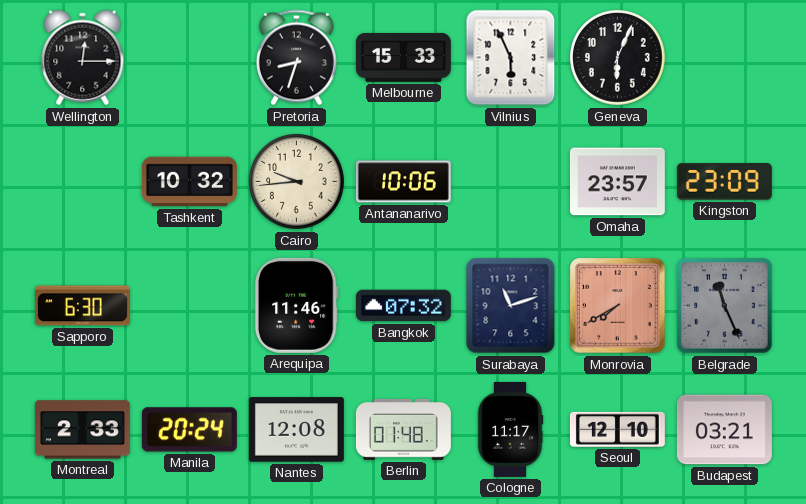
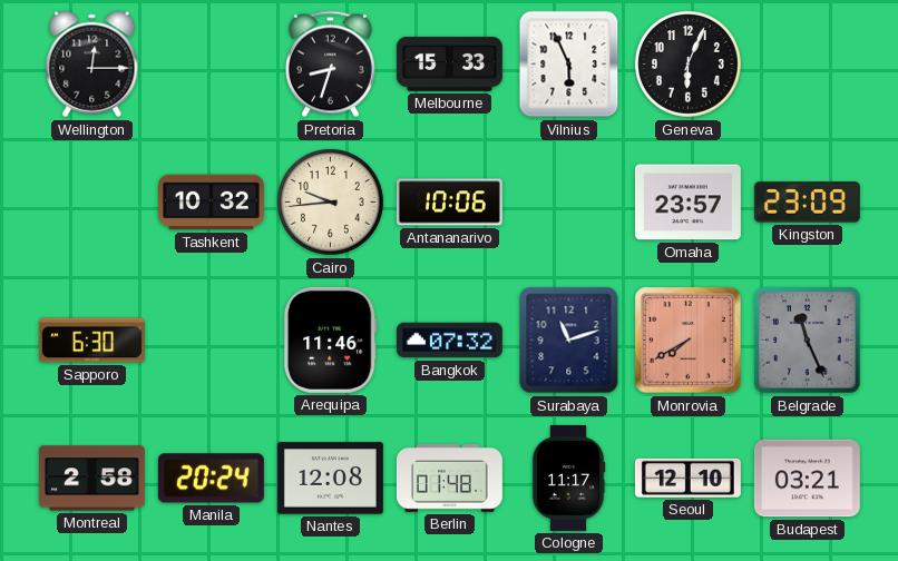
Montreal: 2:33 -> 2:58 (91, 479)
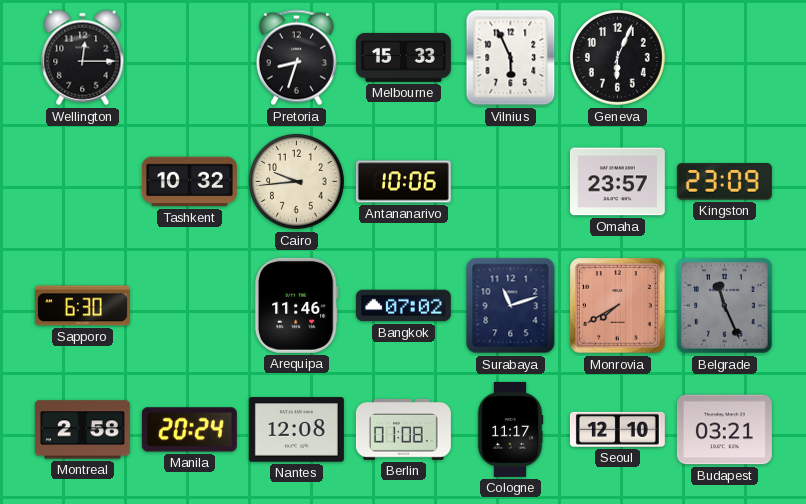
Bangkok: 07:32 -> 07:02 (403, 306)
Berlin: 01:48 -> 01:08 (403, 430)
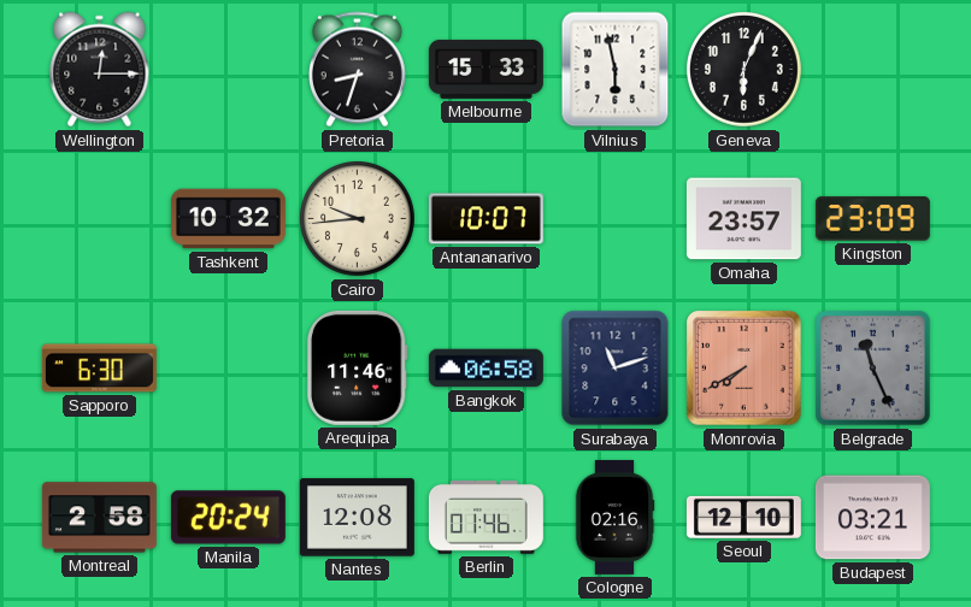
Vilnius: 5:56 -> 5:58 (616, 70)
Antananarivo: 10:06 -> 10:07 (485, 219)
Bangkok: 07:02 -> 06:58 (485, 369)
Berlin: 01:08 -> 01:46 (485, 518)
Cologne: 11:17 -> 02:16 (614, 517)
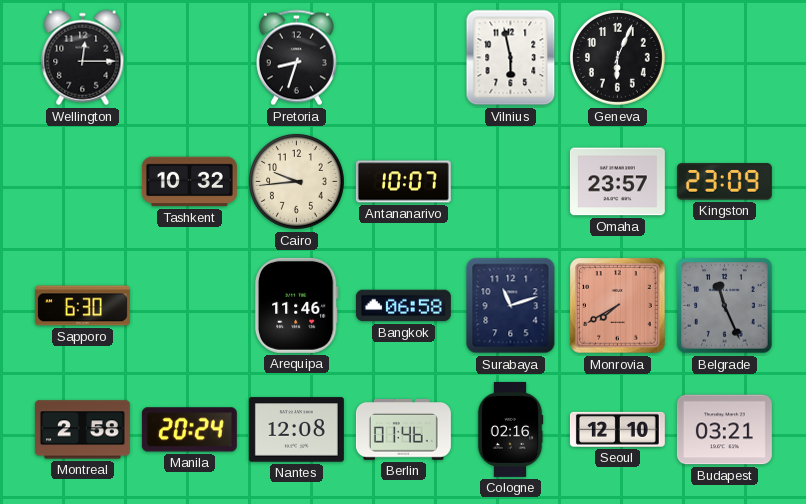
Melbourne: 15:33 -> none (485, 69)
